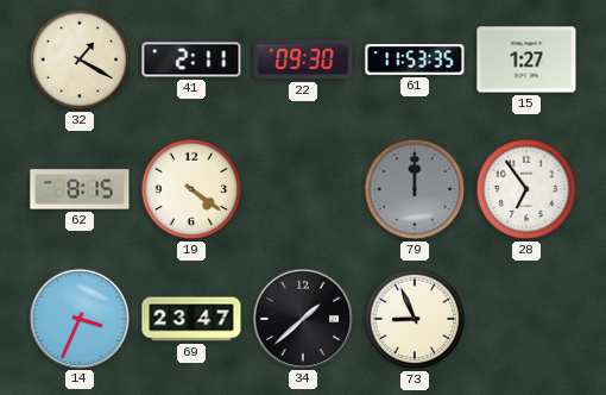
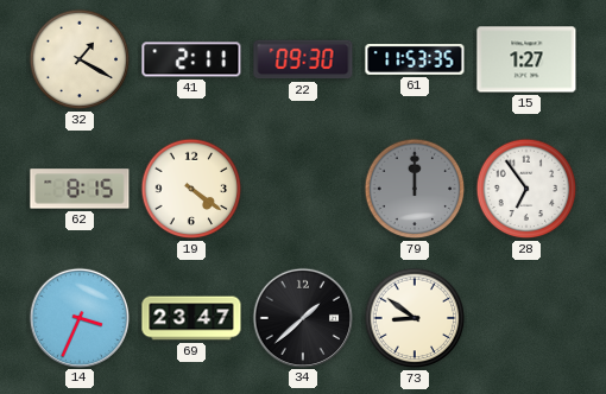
73: 8:56 -> 8:51 (415, 318)
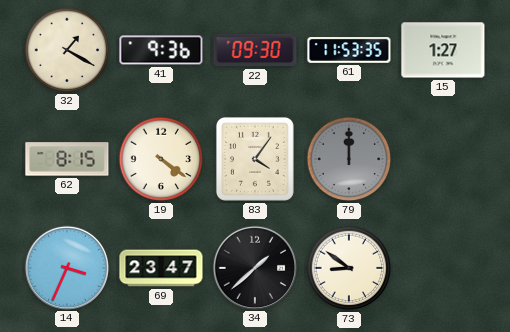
41: 2:11 -> 9:36 (161, 50)
83: none -> 4:06 (255, 159)
28: 6:54 -> none (526, 189)
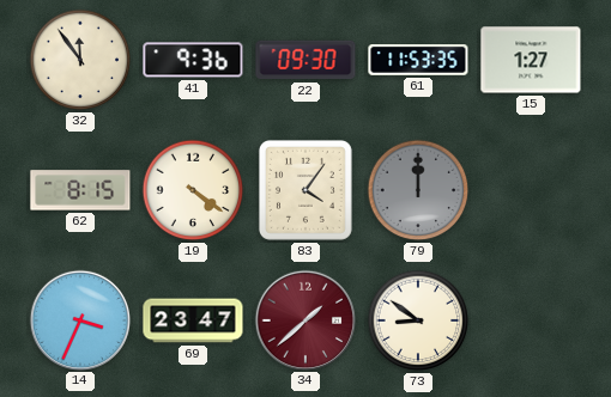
32: 1:20 -> 11:54 (80, 60)
34 dial: black -> burgundy (304, 319)
